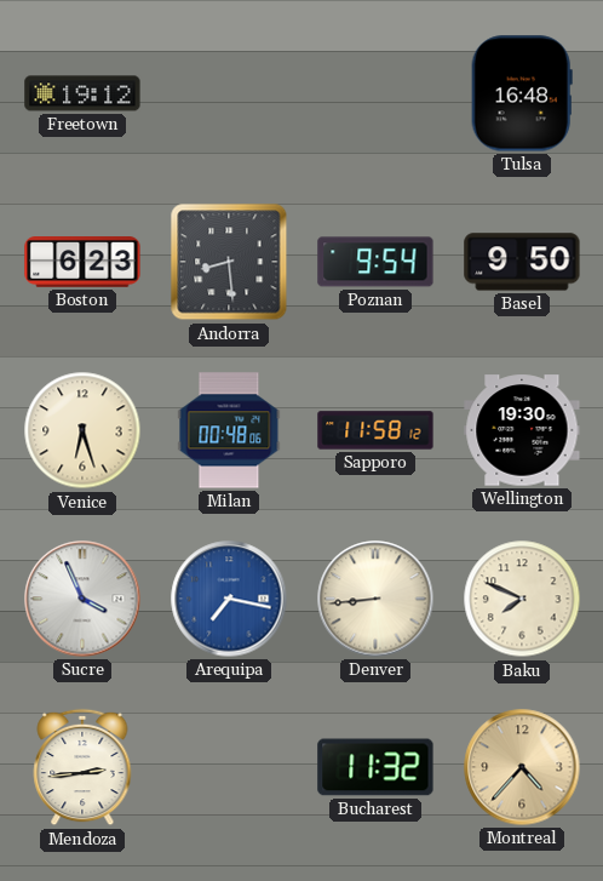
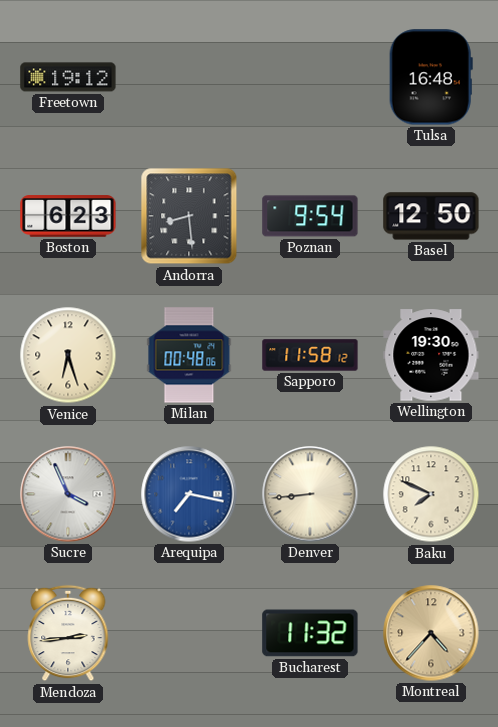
Basel: 9:50 -> 12:50 (431, 216)
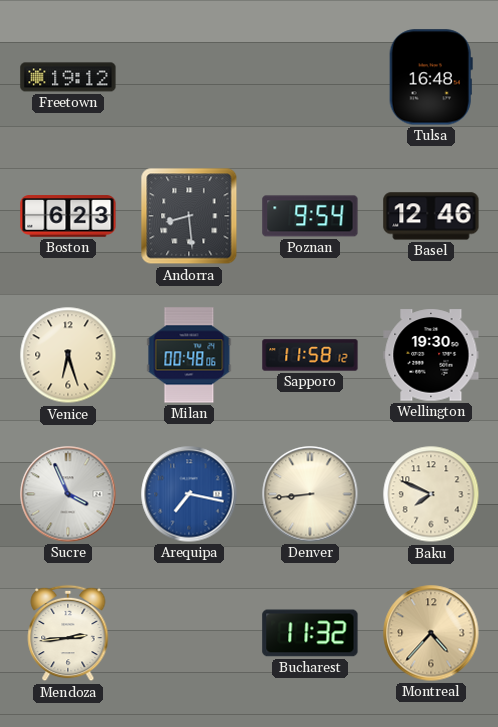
Basel: 12:50 -> 12:46 (431, 216)
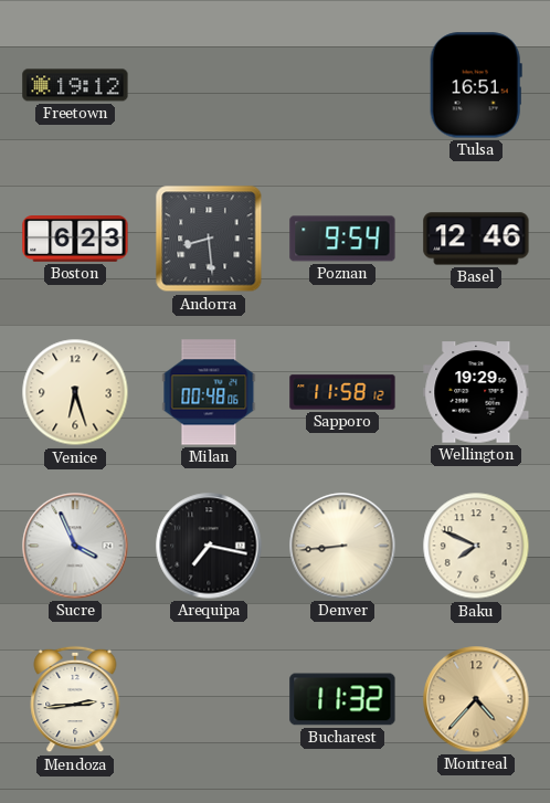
Tulsa: 16:48 -> 16:51 (476, 85)
Wellington: 19:30 -> 19:29 (476, 392)
Arequipa dial: blue -> black (209, 546)
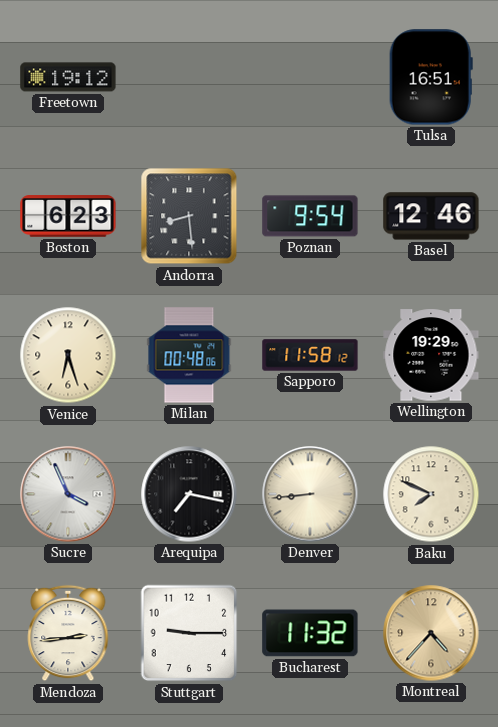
Stuttgart: none -> 9:15 (189, 633)
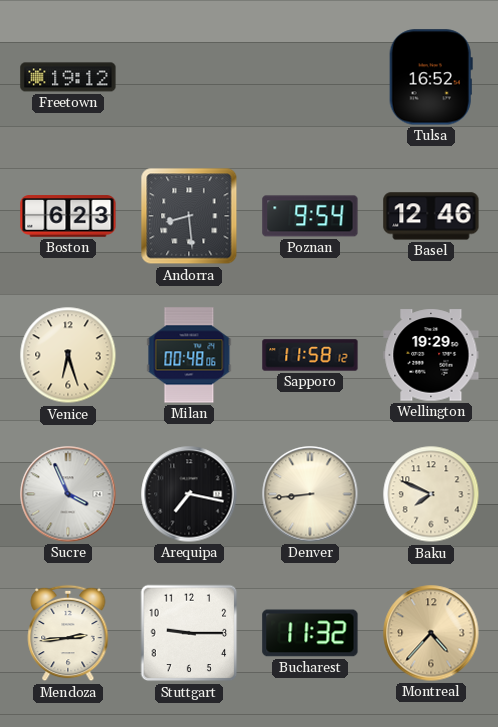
Tulsa: 16:51 -> 16:52 (431, 77)
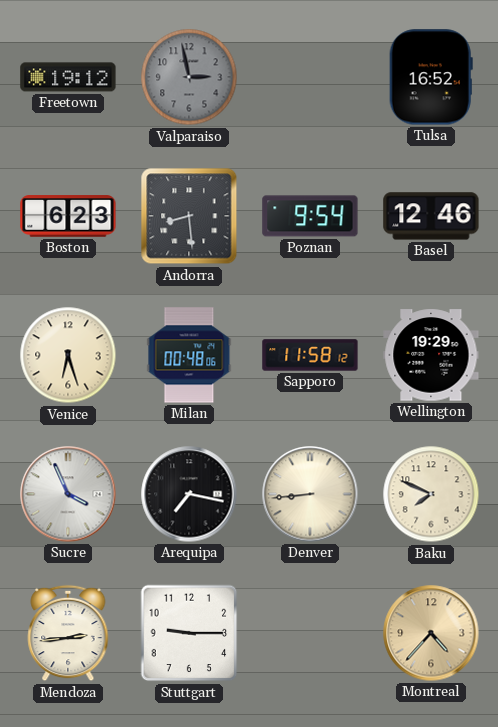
Valparaiso: none -> 2:58 (189, 77)
Bucharest: 11:32 -> none (310, 633)
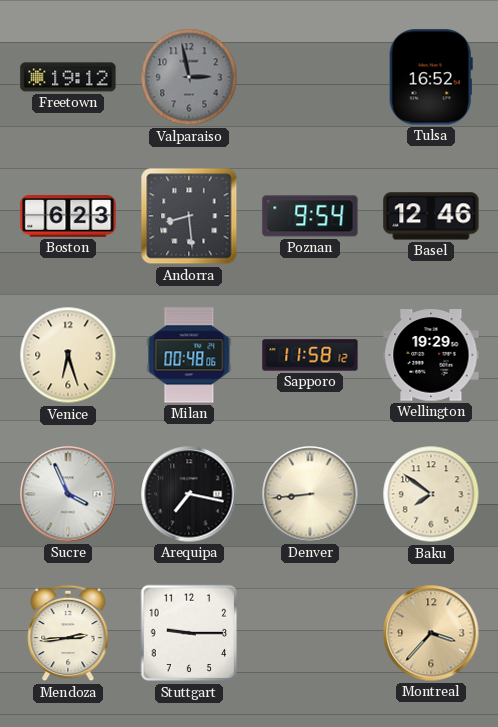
Baku: 7:49 -> 7:51 (431, 494)
Montreal: 4:37 -> 3:37 (431, 633)
